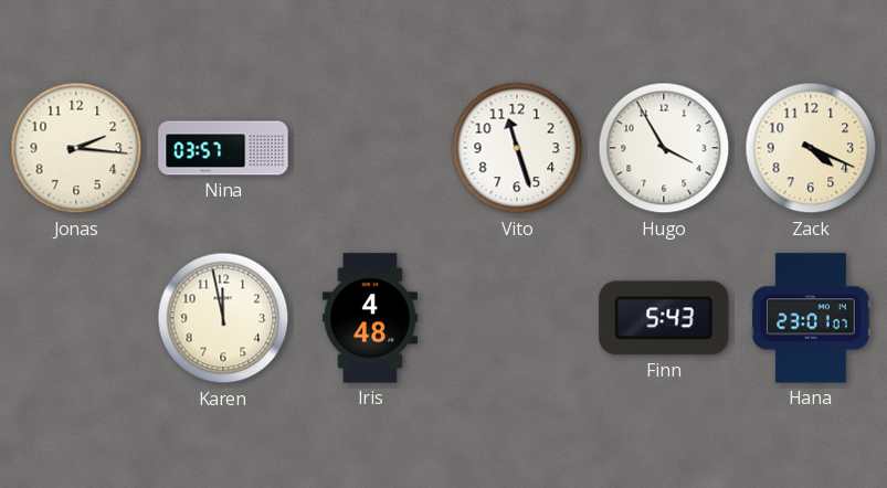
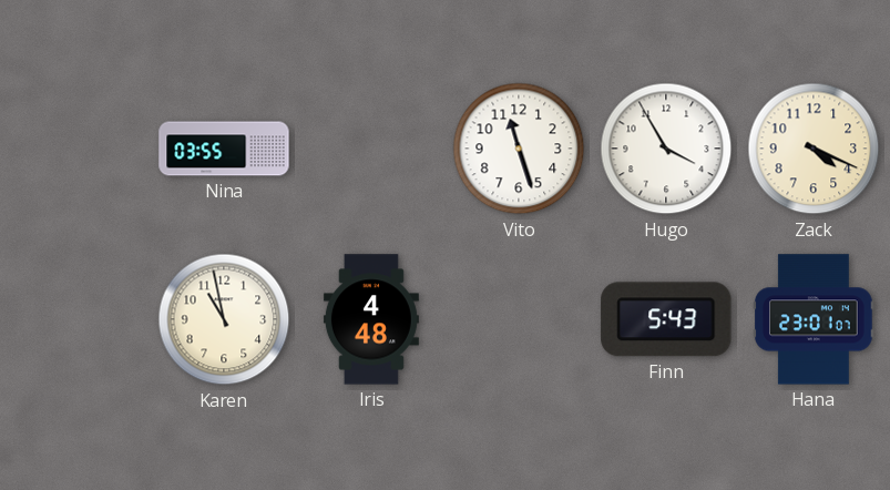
Jonas: 2:16 -> none (76, 148)
Nina: 03:57 -> 03:55 (224, 149)
Karen: 11:58 -> 10:58 (224, 319)
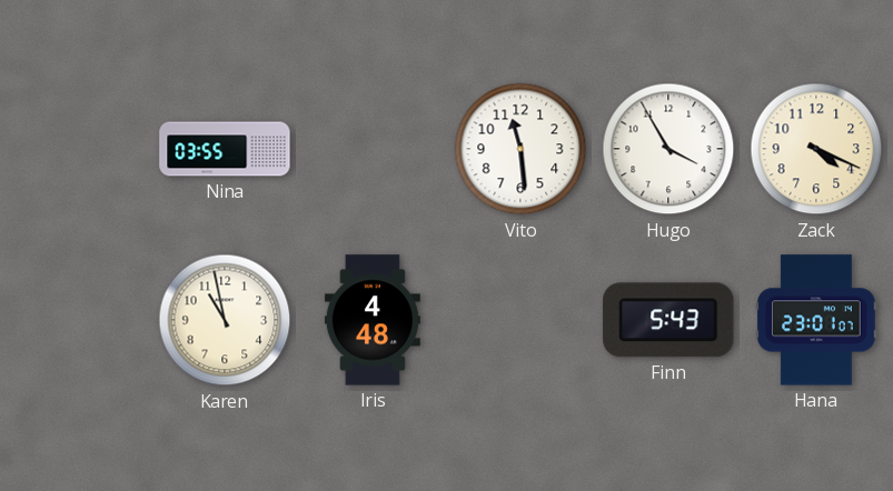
Vito: 11:27 -> 11:29 (520, 149)
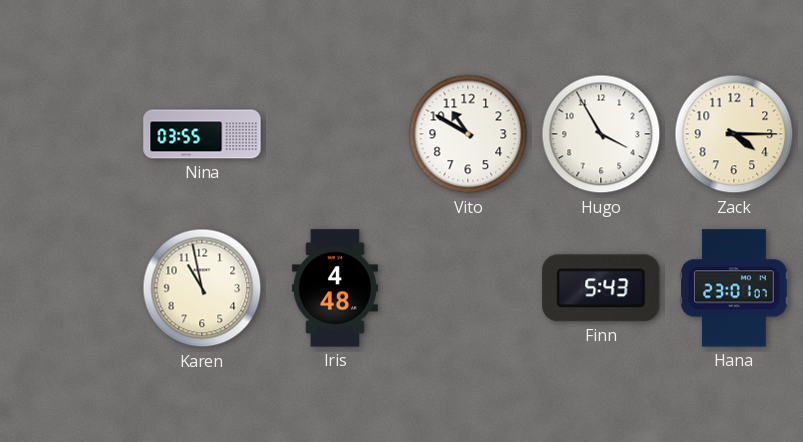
Vito: 11:29 -> 10:50 (468, 134)
Zack: 4:19 -> 4:15 (734, 134)
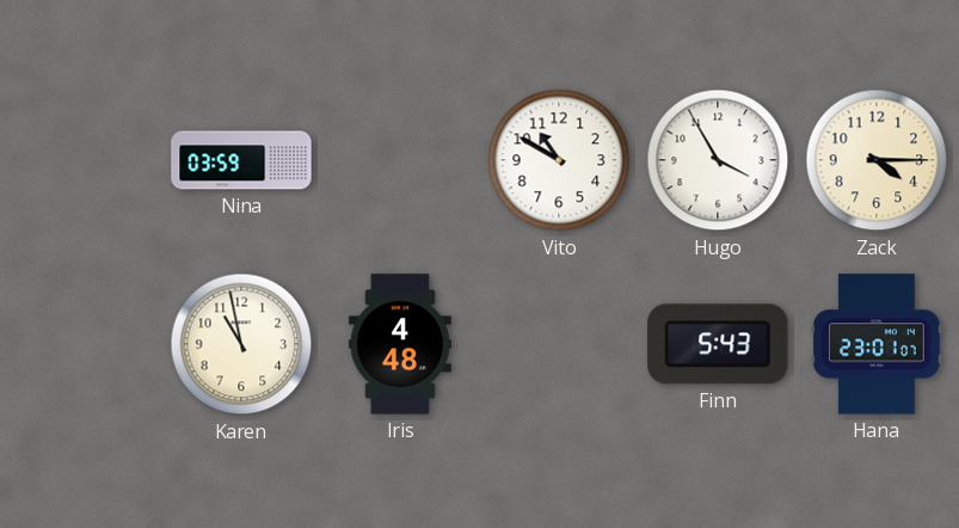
Nina: 03:55 -> 03:59 (241, 160)
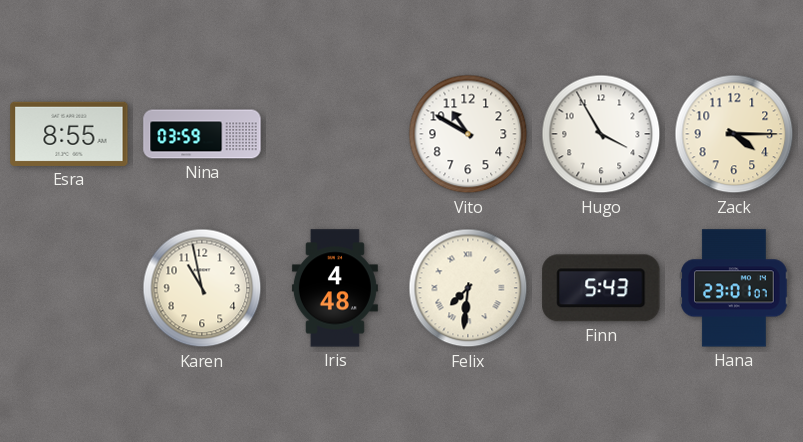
Esra: none -> 8:55 (69, 134)
Felix: none -> 7:31 (468, 288)
